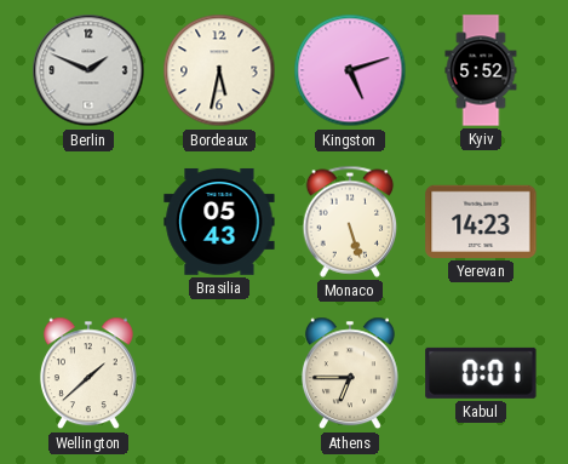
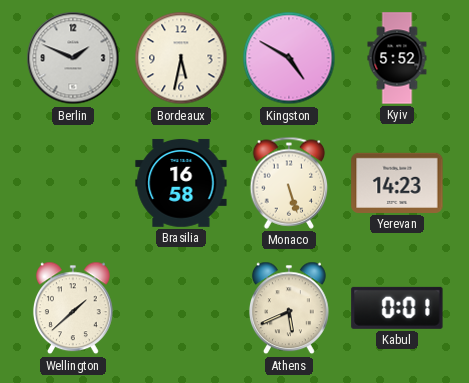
Kingston: 5:12 -> 4:50 (289, 58)
Brasilia: 05:43 -> 16:58 (181, 183)
Athens: 6:45 -> 5:41 (289, 308)
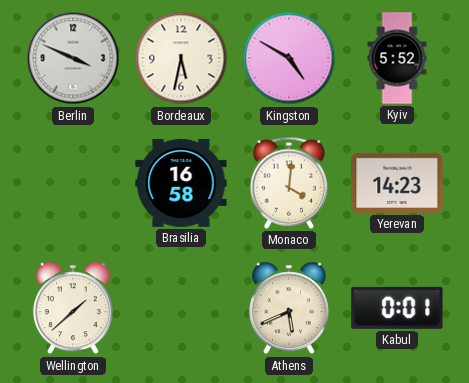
Berlin: 1:49 -> 3:49 (73, 58)
Monaco: 5:27 -> 4:01 (289, 183)
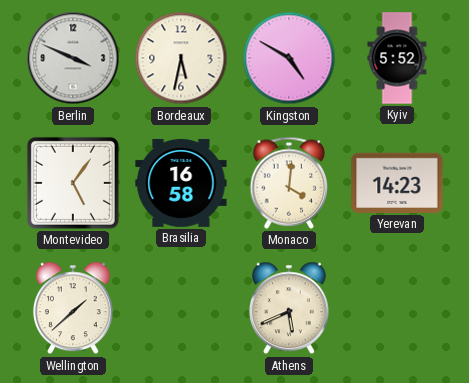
Montevideo: none -> 5:06 (73, 183)
Kabul: 0:01 -> none (397, 308)
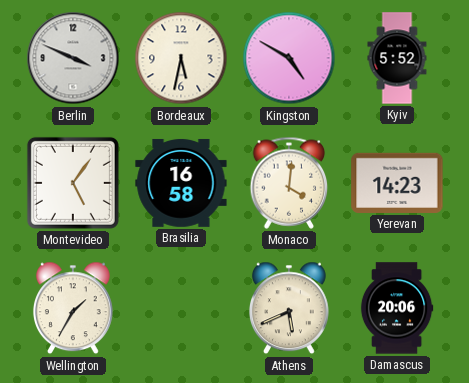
Wellington: 1:38 -> 1:35 (73, 308)
Damascus: none -> 20:06 (397, 308)
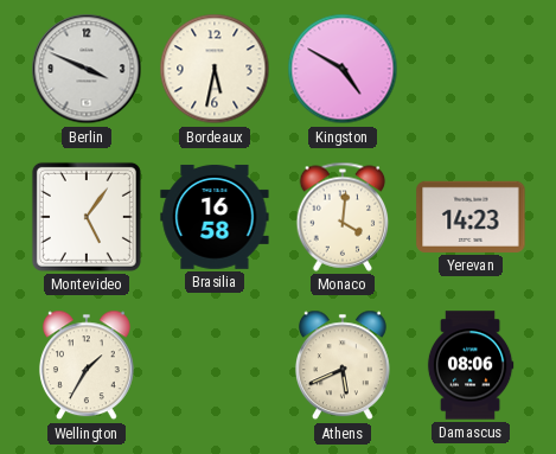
Kyiv: 5:52 -> none (397, 58)
Damascus: 20:06 -> 08:06 (471, 365)
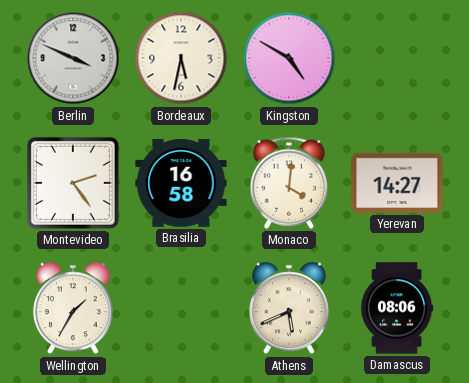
Montevideo: 5:06 -> 2:24 (73, 183)
Yerevan: 14:23 -> 14:27 (397, 183)
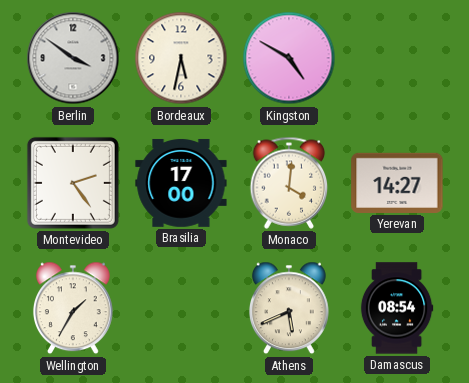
Berlin: 3:49 -> 3:51 (73, 58)
Brasilia: 16:58 -> 17:00 (181, 183)
Damascus: 08:06 -> 08:54 (397, 308)
